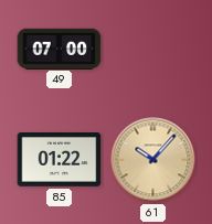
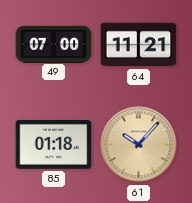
64: none -> 11:21 (139, 45)
85: 01:22 -> 01:18 (54, 145)
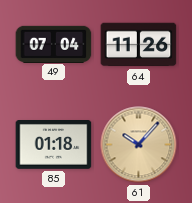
49: 07:00 -> 07:04 (54, 44)
64: 11:21 -> 11:26 (139, 45)
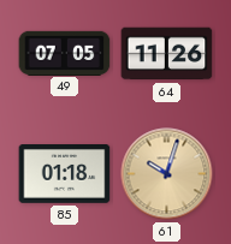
49: 07:04 -> 07:05 (65, 53)
61: 10:07 -> 10:03 (167, 174)
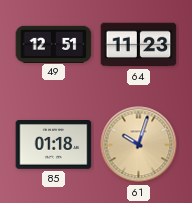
49: 07:05 -> 12:51 (54, 44)
64: 11:26 -> 11:23 (139, 45)
